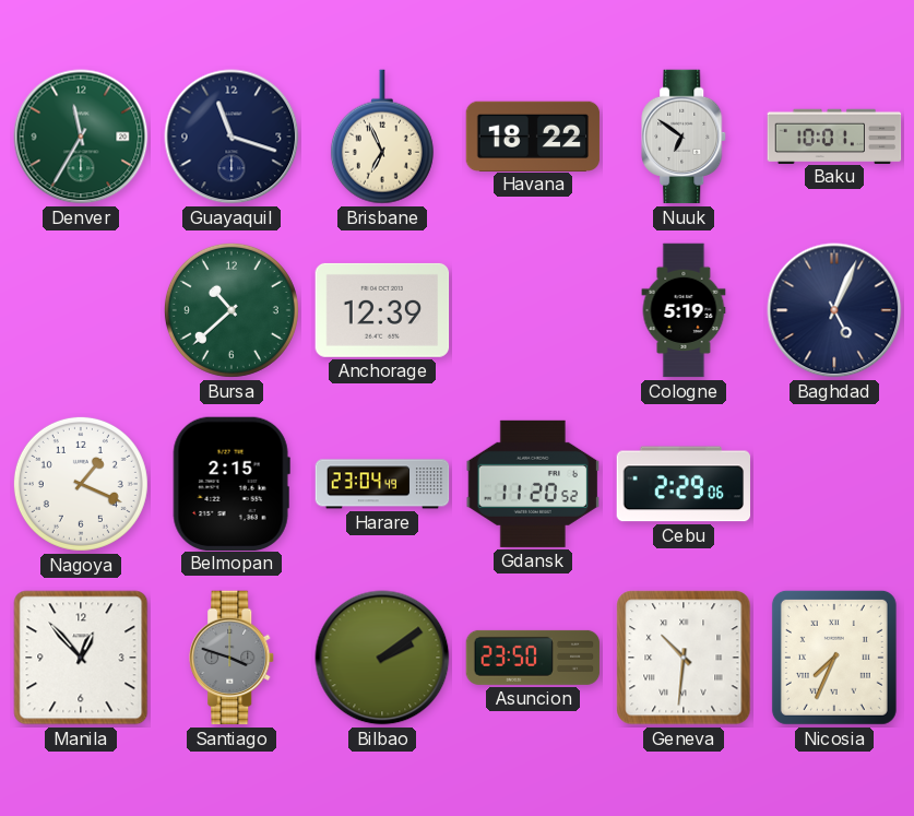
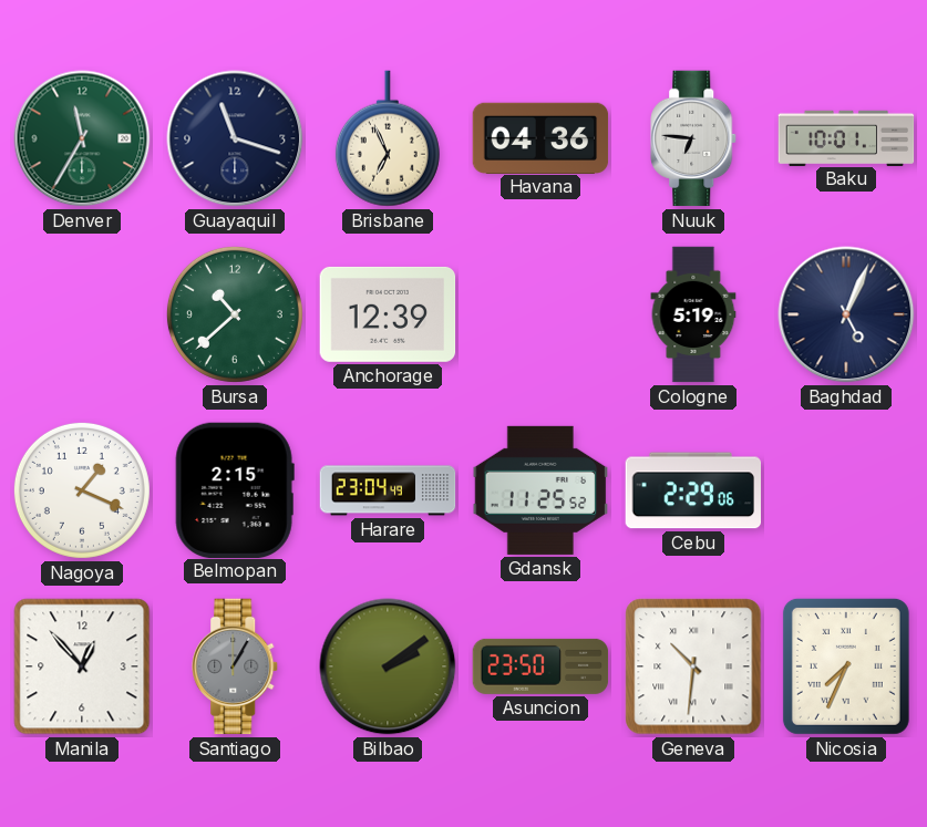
Havana: 18:22 -> 04:36 (540, 137)
Nuuk: 6:51 -> 6:46 (694, 138)
Gdansk: 11:20 -> 11:25 (540, 490)
Santiago: 3:48 -> 1:05 (236, 666)
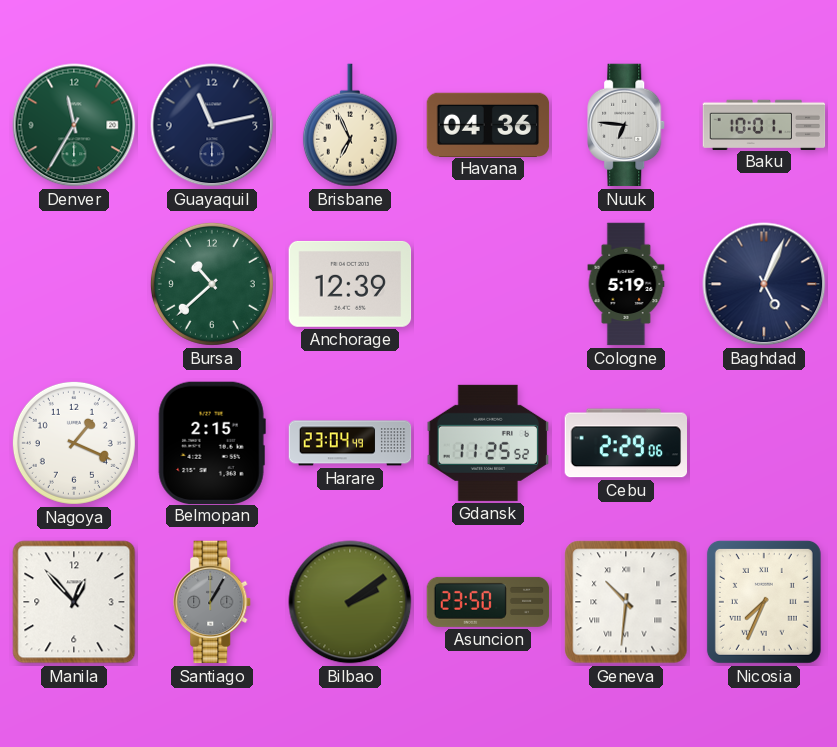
Guayaquil: 11:18 -> 11:13 (212, 125)
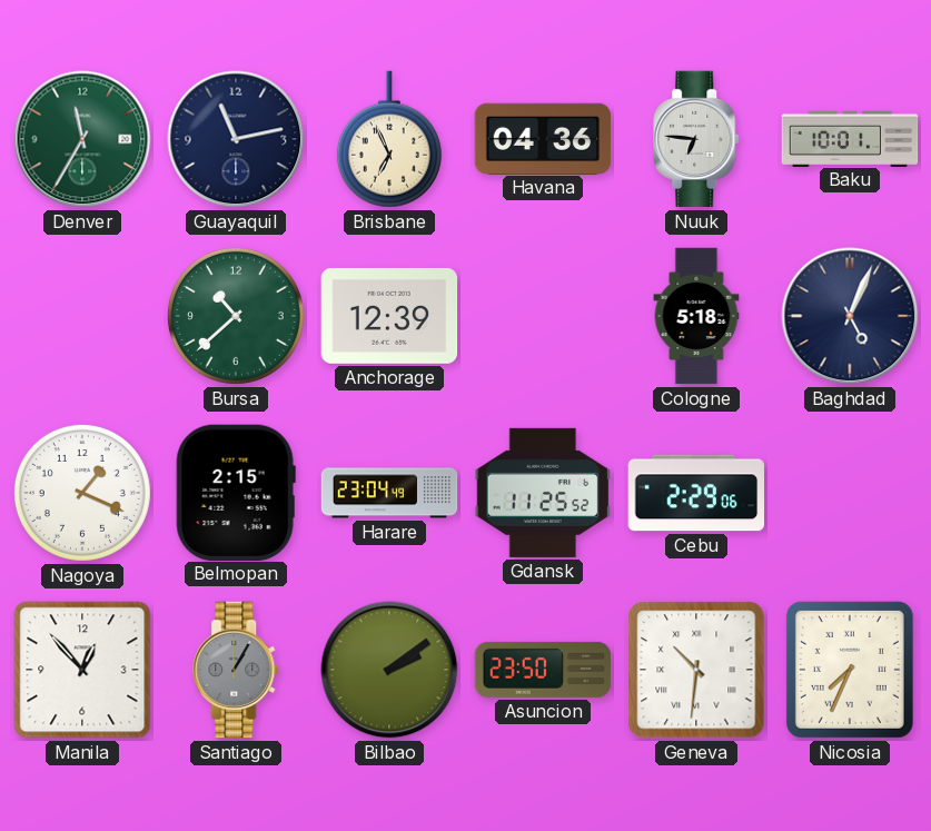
Cologne: 5:19 -> 5:18 (696, 316)
